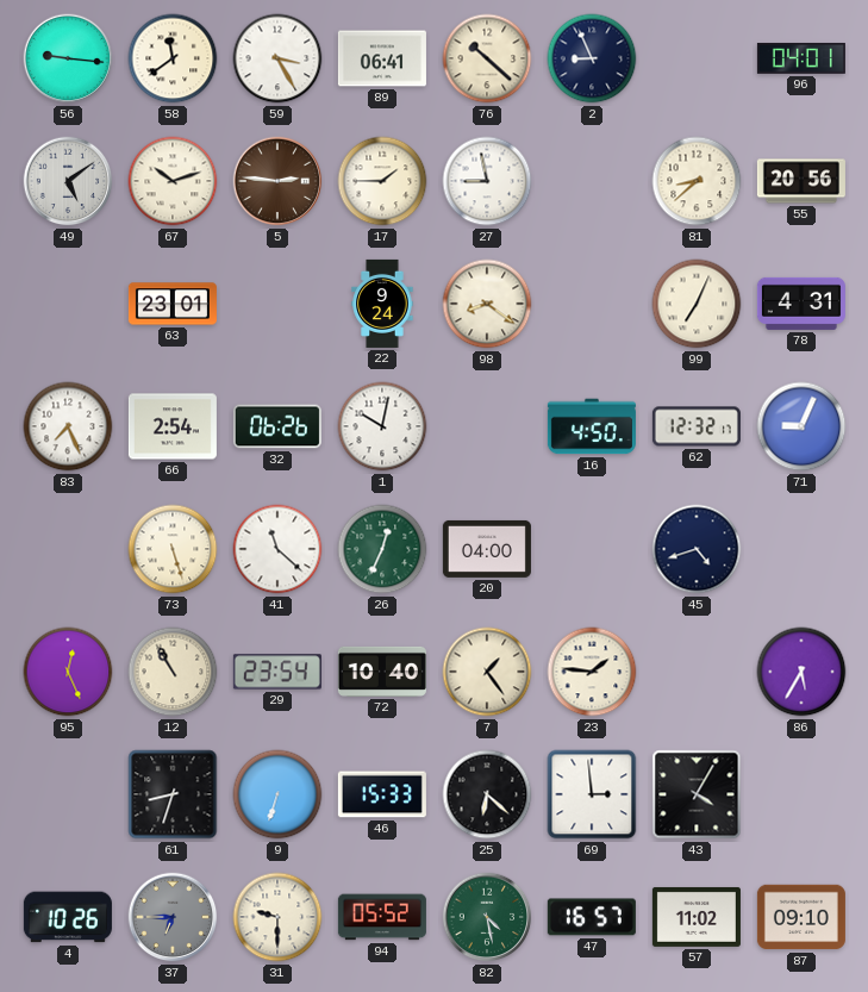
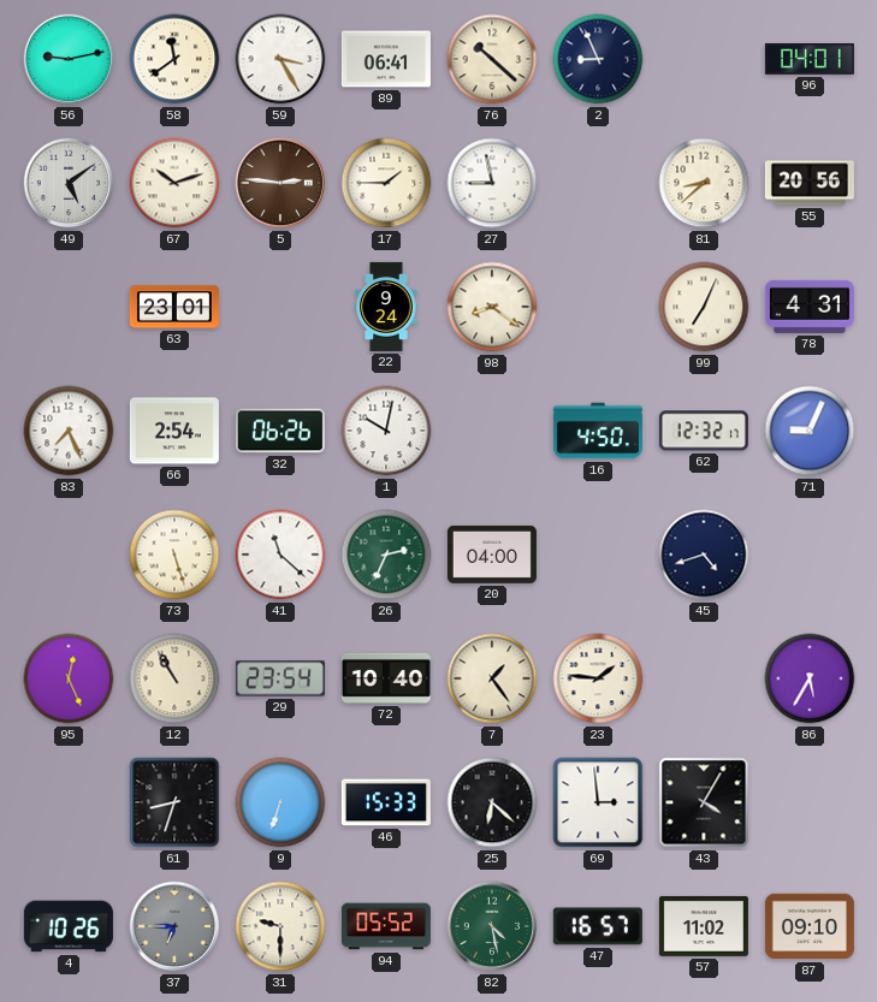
56: 9:16 -> 9:13 (69, 59)
26: 12:34 -> 2:34 (386, 555)
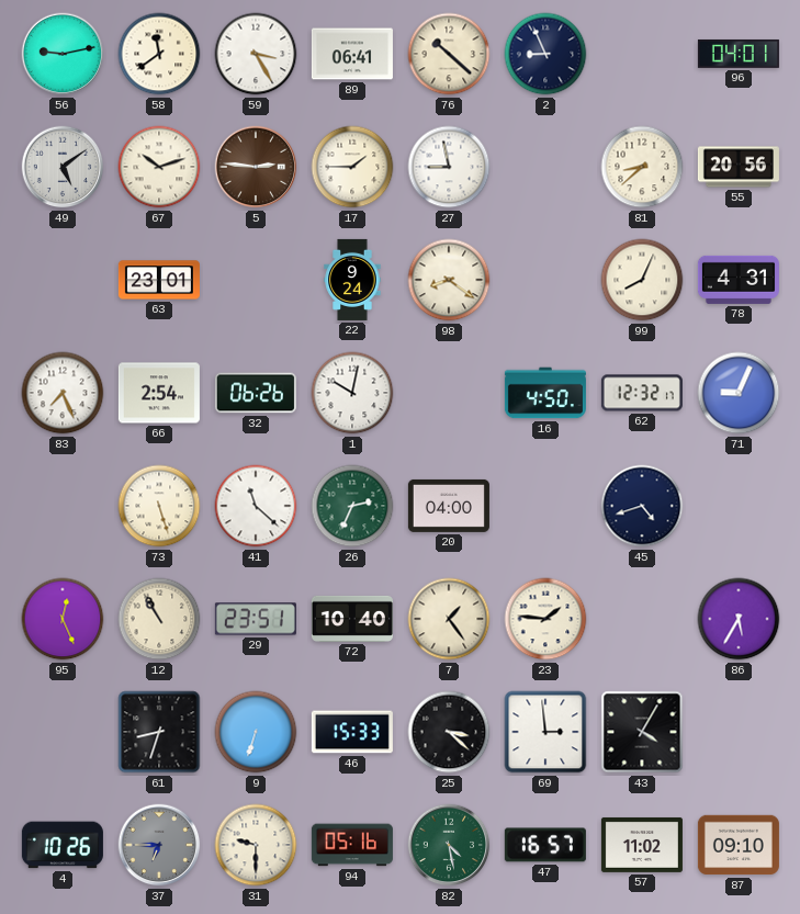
99: 7:04 -> 8:04 (642, 280)
29: 23:54 -> 23:51 (256, 619)
25: 6:22 -> 3:22 (449, 732)
94: 05:52 -> 05:16 (352, 845)
